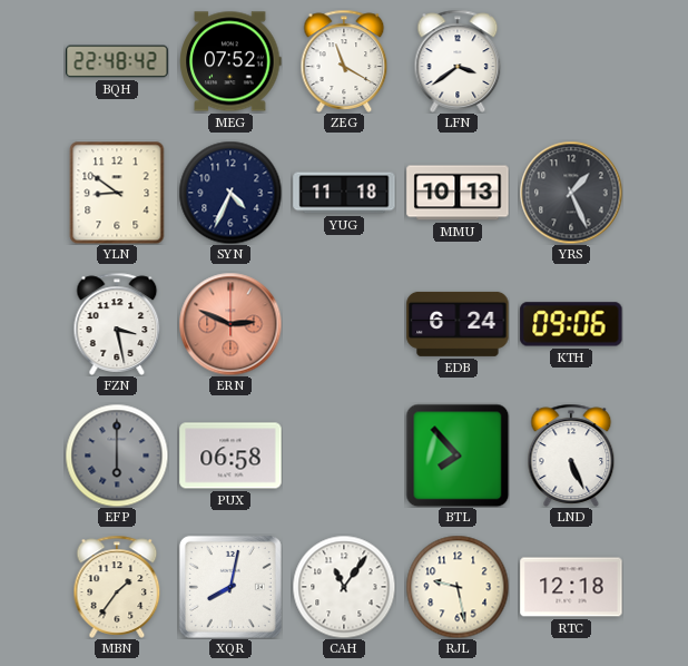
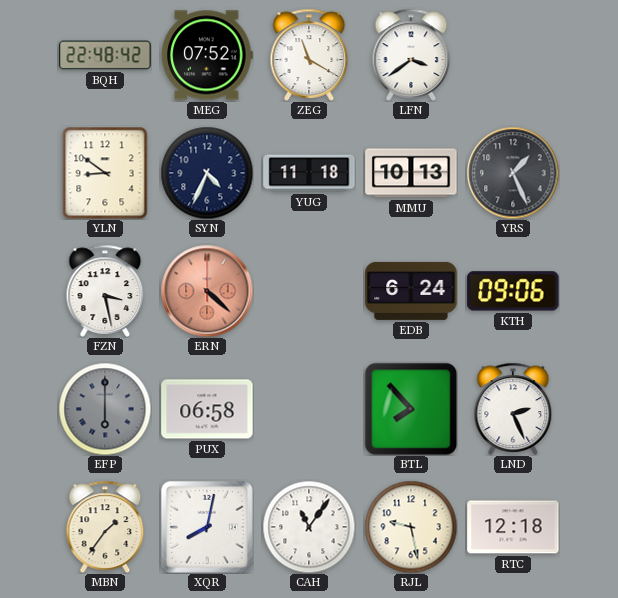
ERN: 2:49 -> 4:22 (207, 291)
LND: 5:26 -> 2:26 (513, 409)
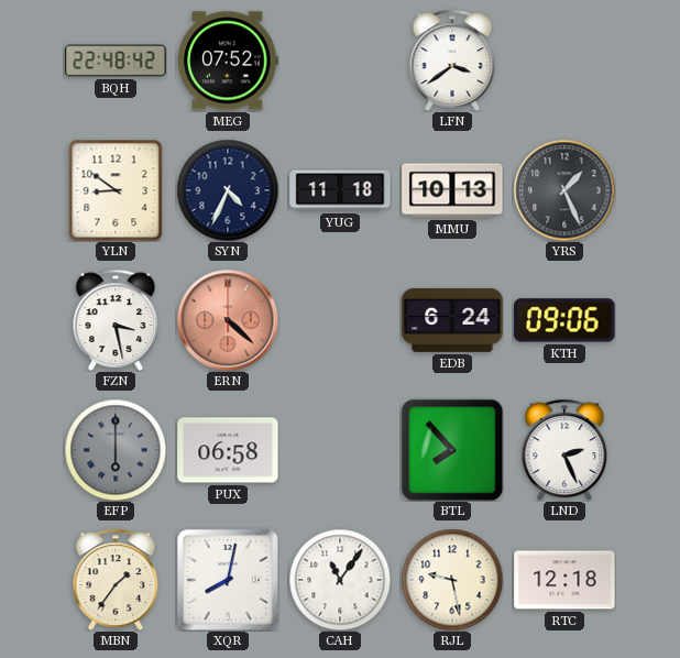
ZEG: 11:20 -> none (309, 55)
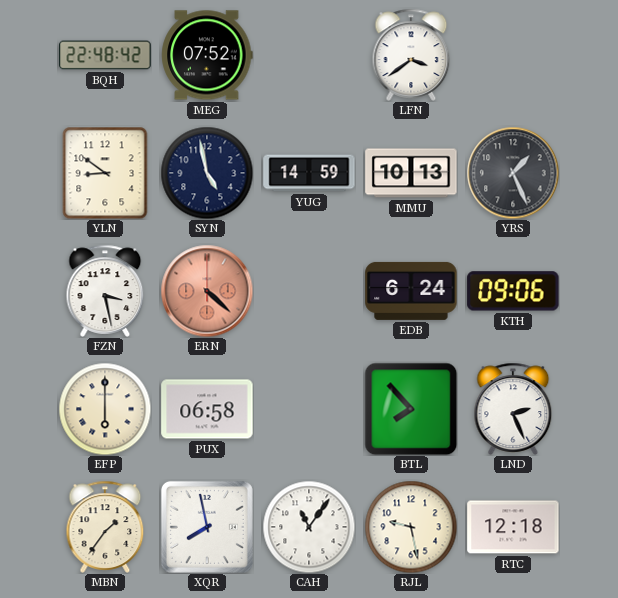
SYN: 4:34 -> 4:58 (207, 173)
YUG: 11:18 -> 14:59 (309, 173)
EFP dial: grey -> cream (105, 409)
XQR: 8:02 -> 7:58 (207, 527)
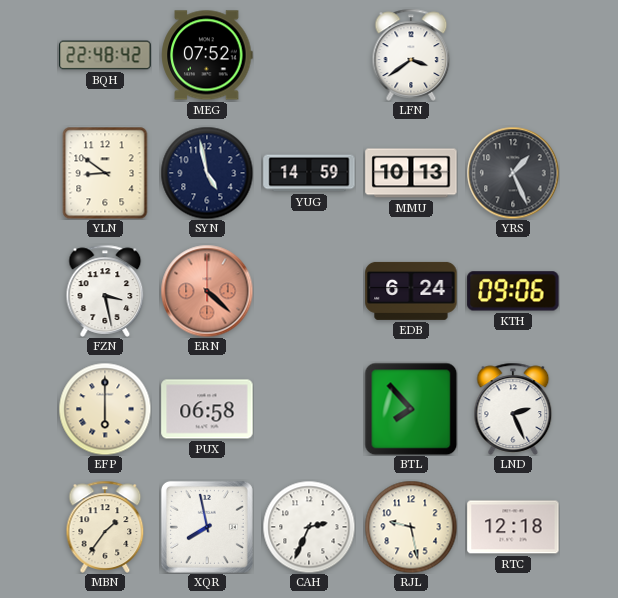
CAH: 11:06 -> 2:34 (309, 527)
